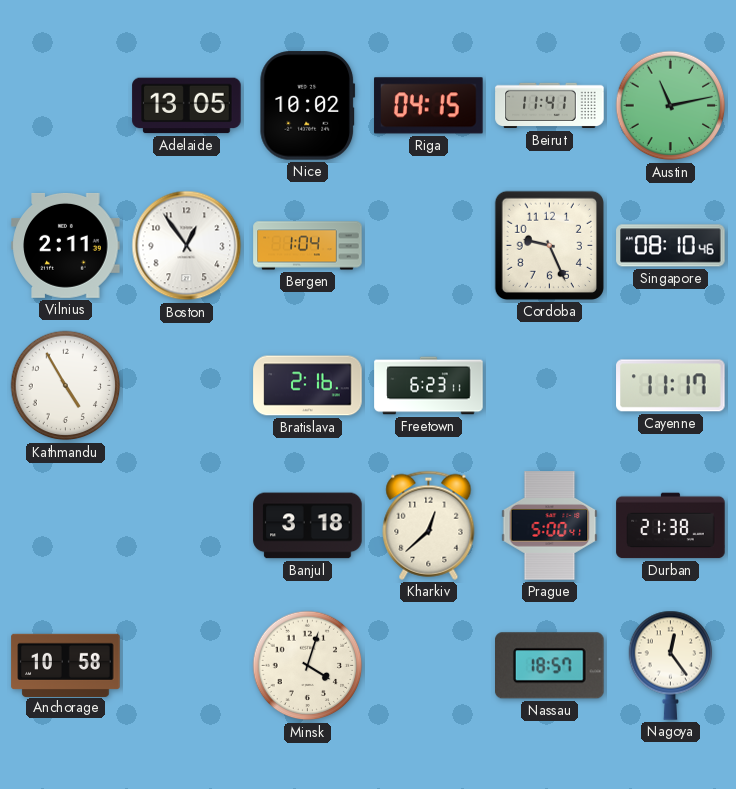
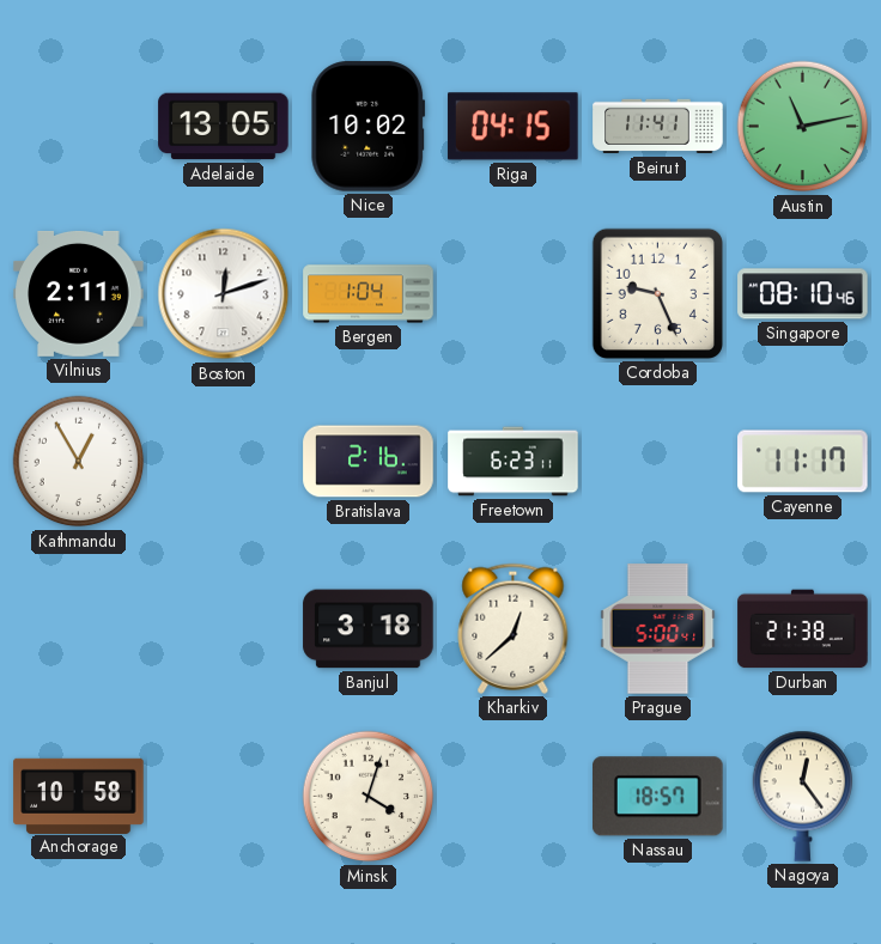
Boston: 12:54 -> 12:12 (224, 294)
Kathmandu: 4:55 -> 12:55 (79, 462)
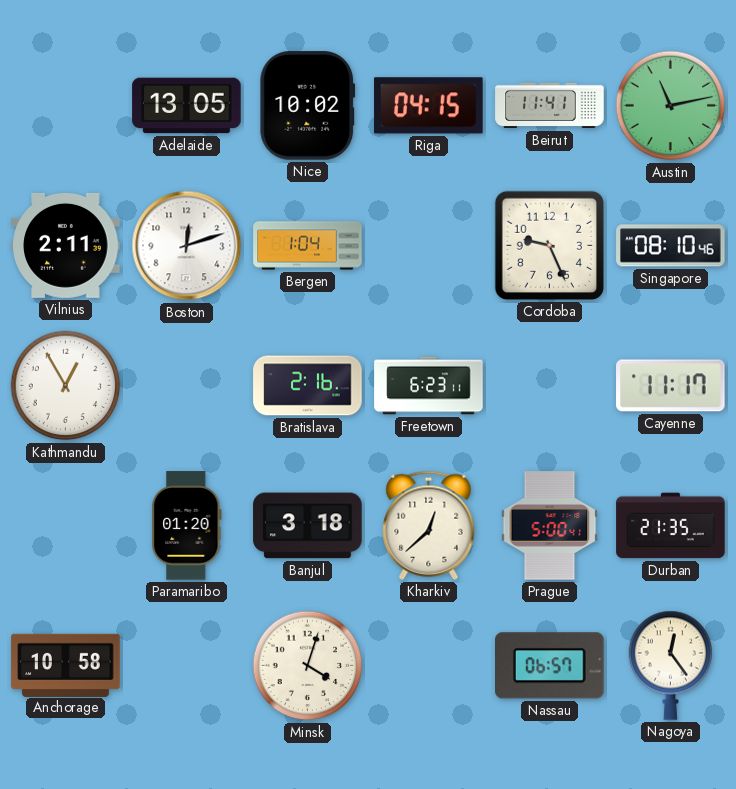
Paramaribo: none -> 01:20 (187, 526)
Durban: 21:38 -> 21:35 (671, 526)
Nassau: 18:57 -> 06:57 (550, 666)
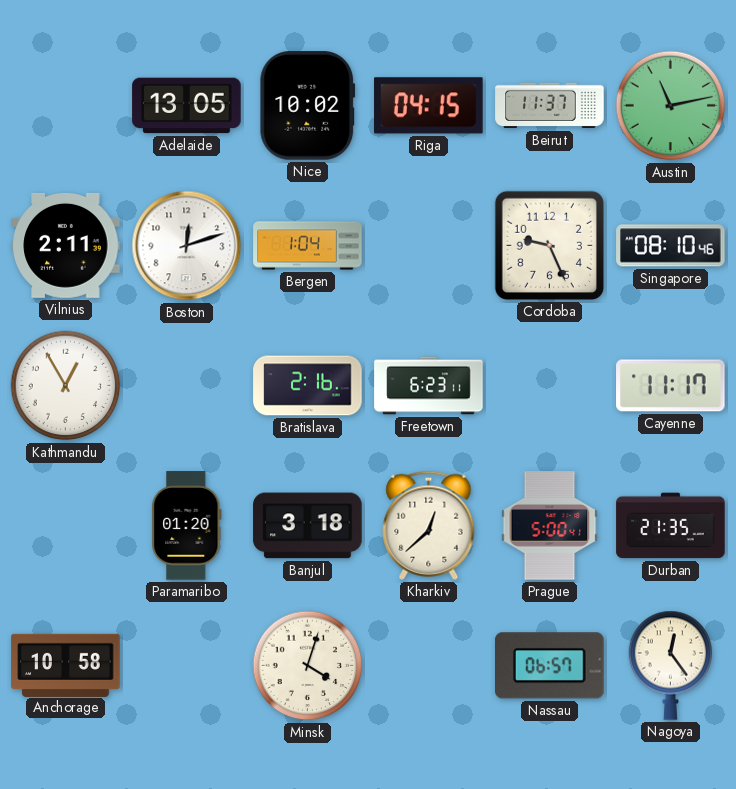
Beirut: 11:41 -> 11:37 (550, 106)
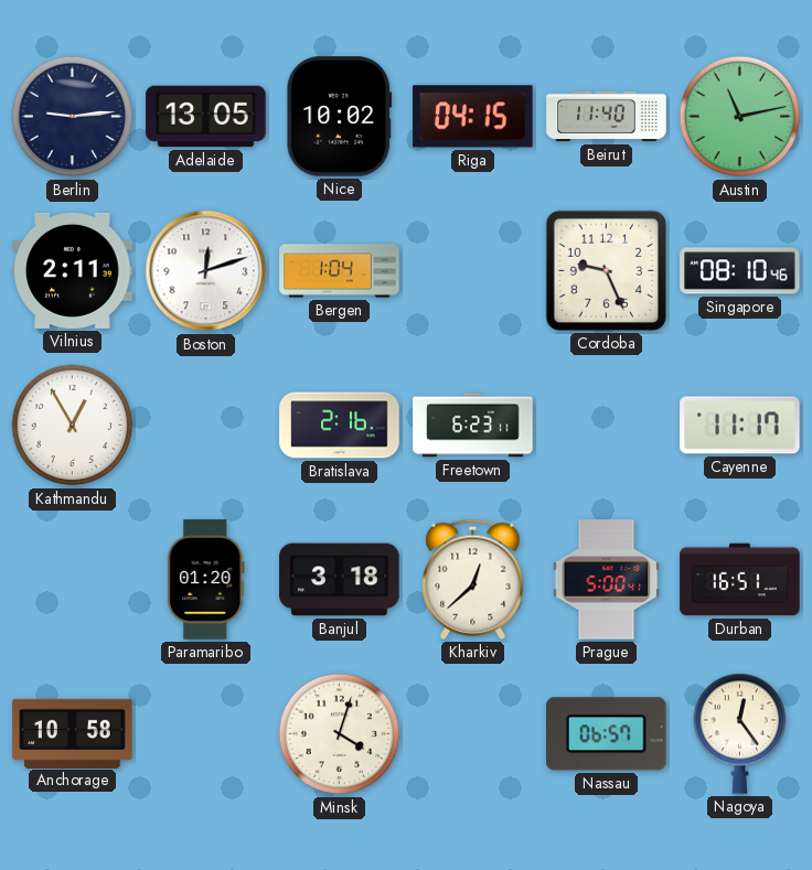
Berlin: none -> 9:14 (73, 117)
Beirut: 11:37 -> 11:40 (607, 117)
Durban: 21:35 -> 16:51 (740, 580)
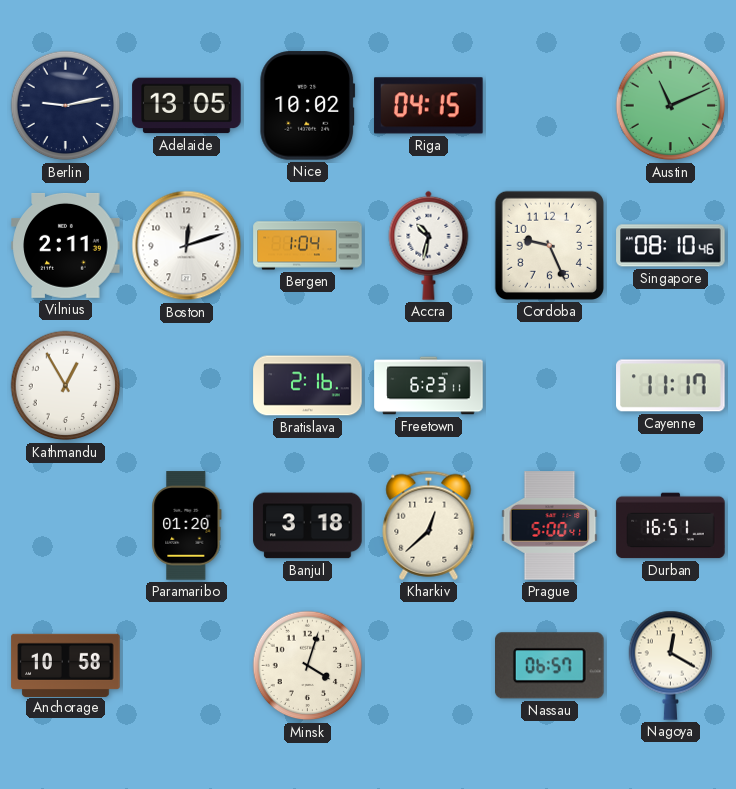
Berlin: 9:14 -> 9:13 (66, 106)
Beirut: 11:40 -> none (607, 117)
Austin: 11:13 -> 11:11 (671, 106)
Accra: none -> 10:32 (429, 245)
Nagoya: 12:24 -> 12:20 (671, 665)
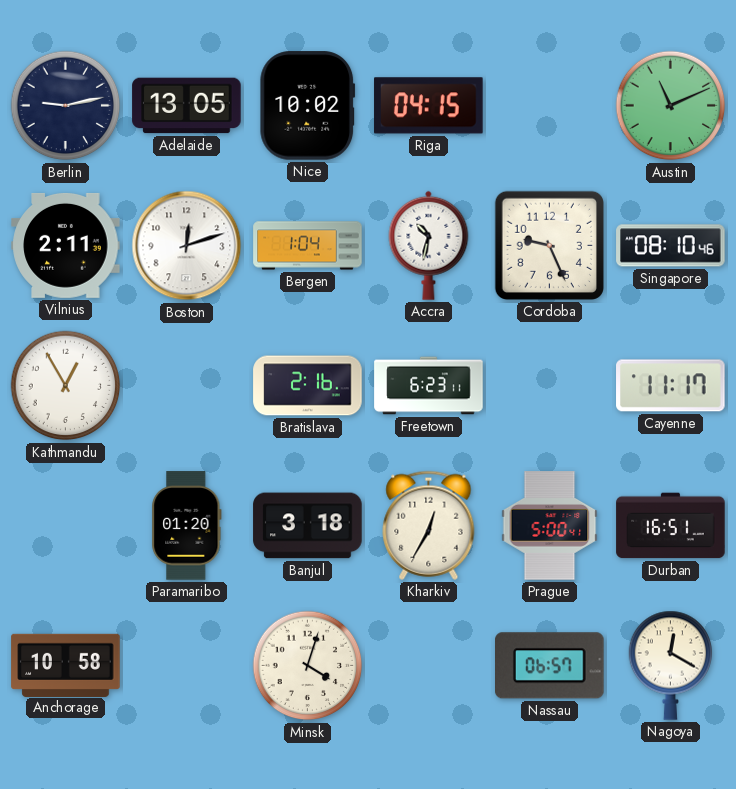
Kharkiv: 12:38 -> 12:35 (429, 525)
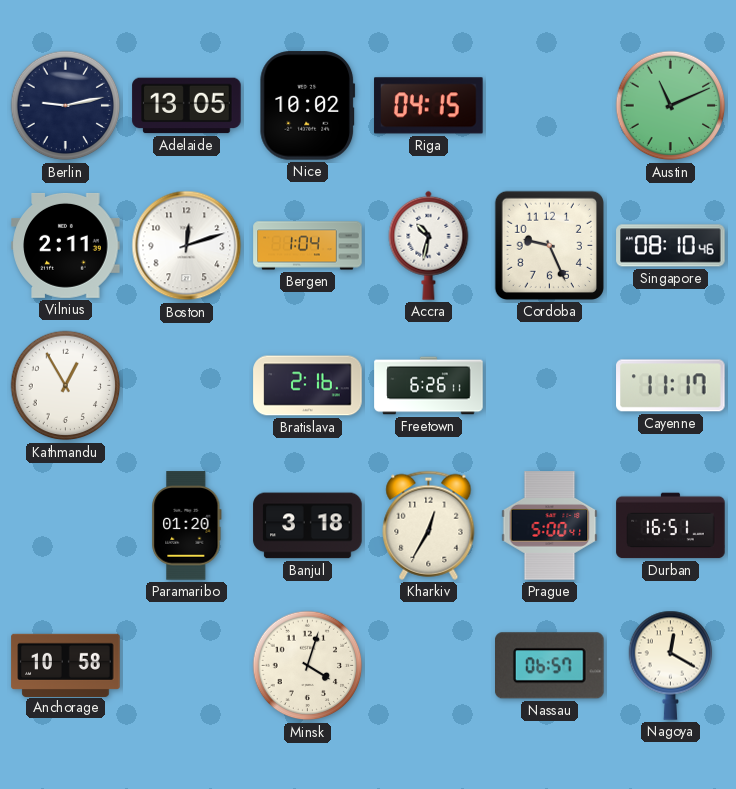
Freetown: 6:23 -> 6:26 (429, 386)
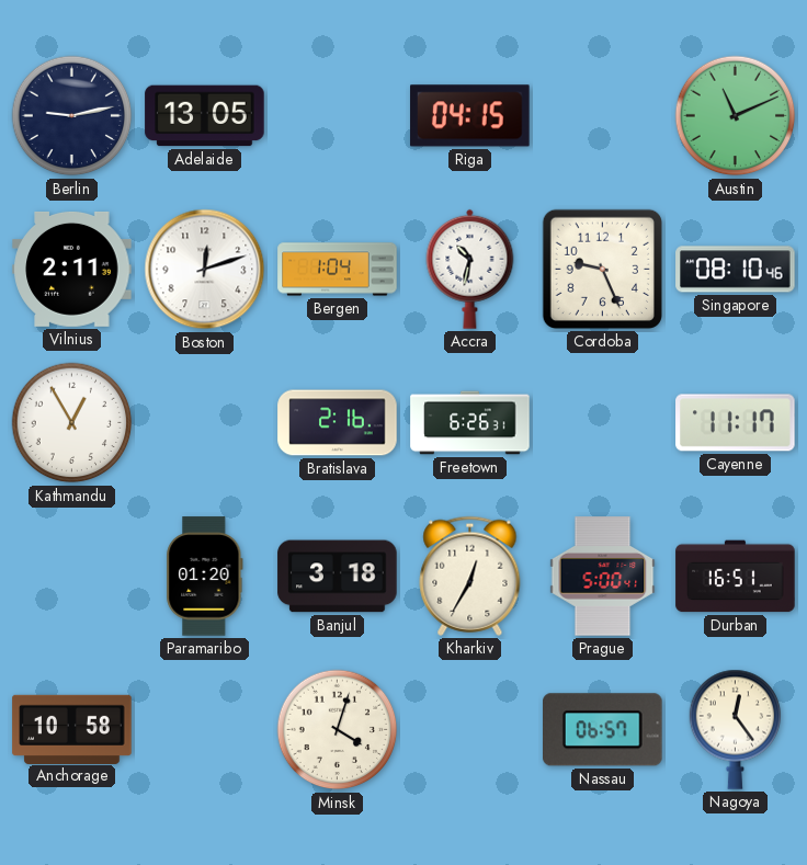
Nice: 10:02 -> none (308, 106)
Freetown: 6:26:11 -> 6:26:31 (470, 423)
Nagoya: 12:20 -> 12:24 (736, 729)
